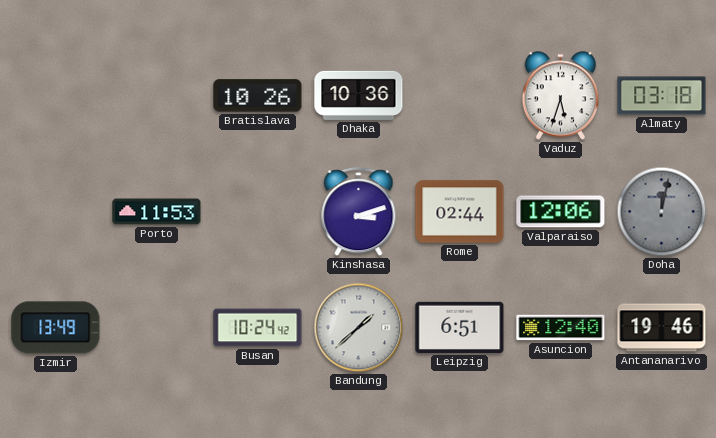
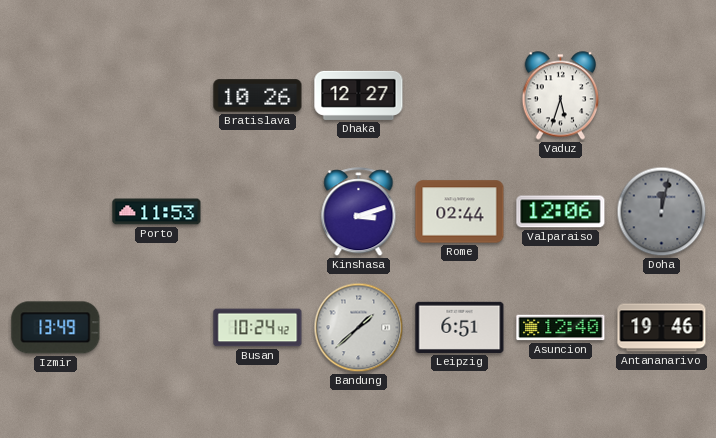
Dhaka: 10:36 -> 12:27 (359, 95)
Almaty: 03:18 -> none (662, 96)
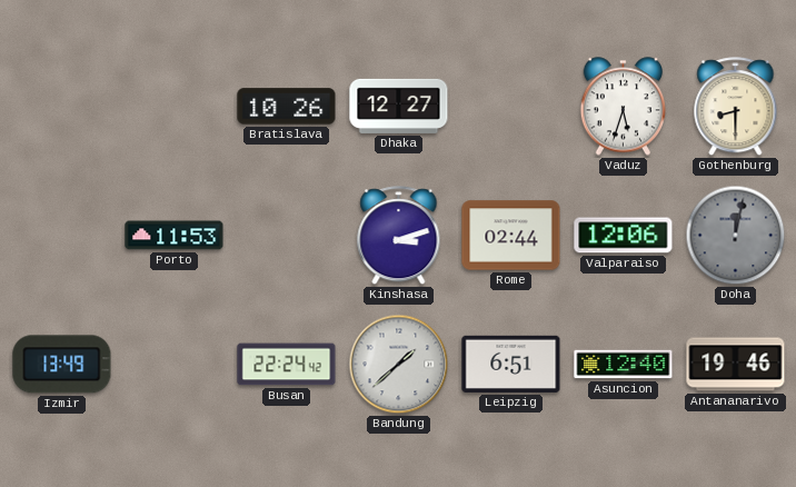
Gothenburg: none -> 8:30 (736, 107)
Busan: 10:24 -> 22:24 (287, 365)
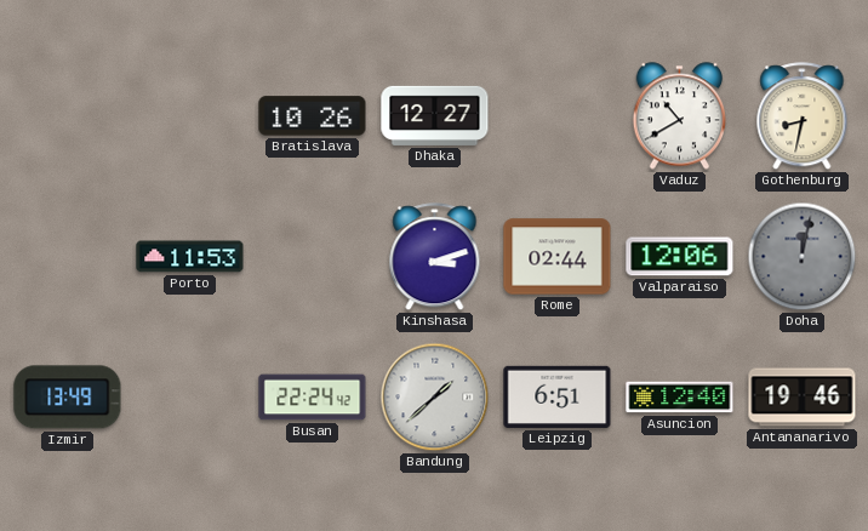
Vaduz: 5:33 -> 10:40 (680, 116)
Gothenburg: 8:30 -> 8:32 (803, 116)
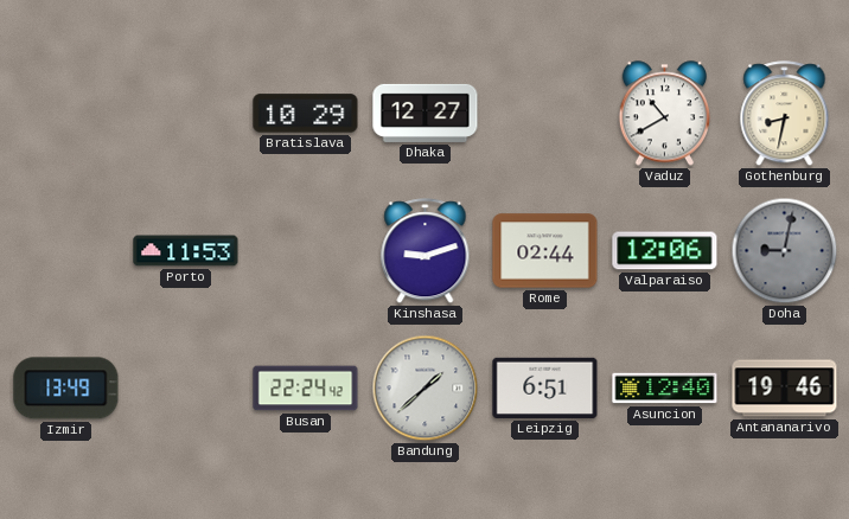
Bratislava: 10:26 -> 10:29 (306, 114)
Kinshasa: 3:12 -> 9:12 (426, 251)
Doha: 12:02 -> 9:02 (785, 251)
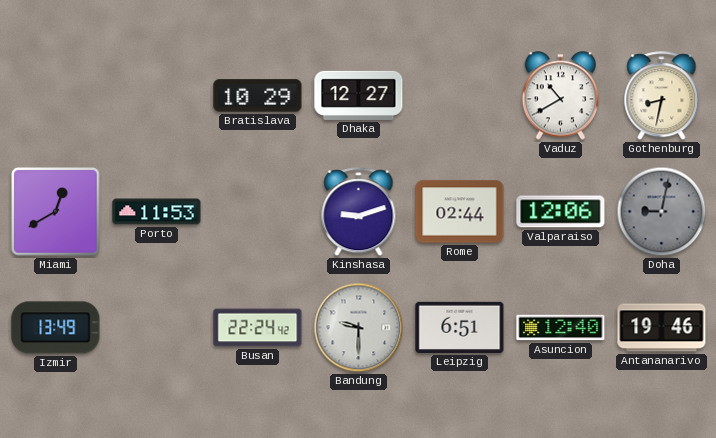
Miami: none -> 12:40 (56, 212)
Bandung: 1:38 -> 9:30 (359, 328)
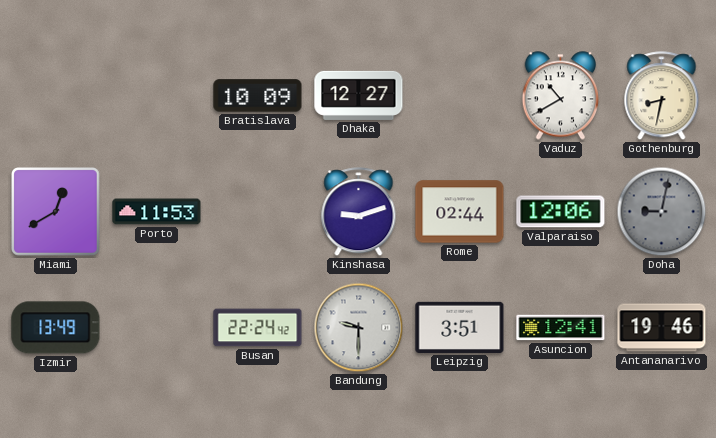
Bratislava: 10:29 -> 10:09 (258, 96)
Leipzig: 6:51 -> 3:51 (460, 327)
Asuncion: 12:40 -> 12:41 (561, 328)
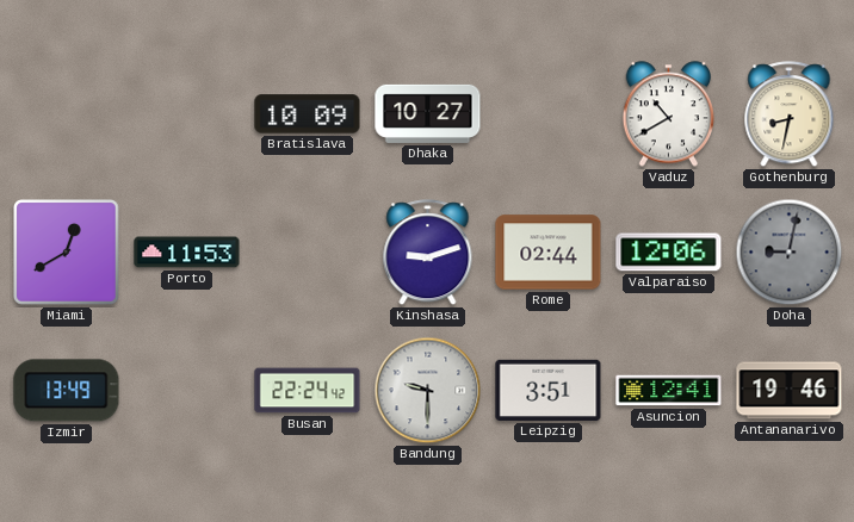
Dhaka: 12:27 -> 10:27 (428, 113)
